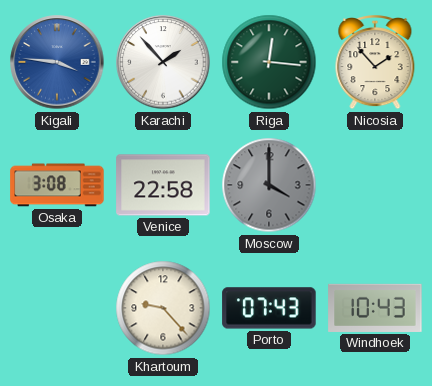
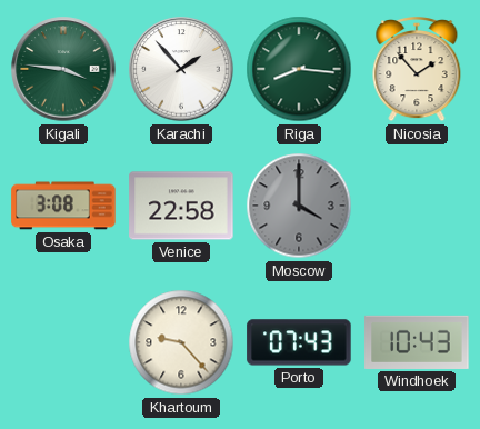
Kigali dial: blue -> green (63, 69)
Riga: 12:16 -> 8:16 (299, 69)
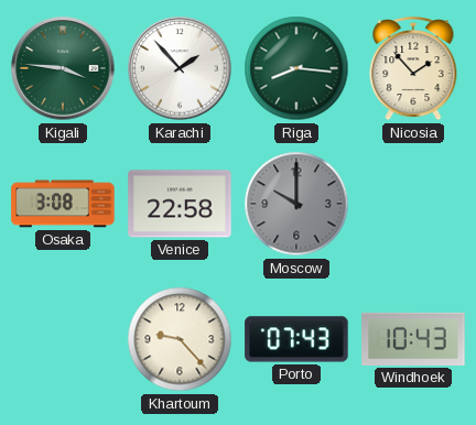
Moscow: 4:00 -> 10:00 (296, 204)
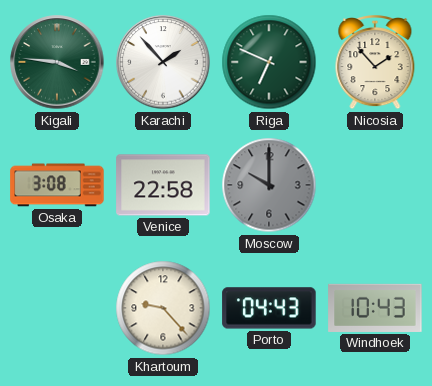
Riga: 8:16 -> 6:49 (269, 62)
Porto: 07:43 -> 04:43 (269, 308)
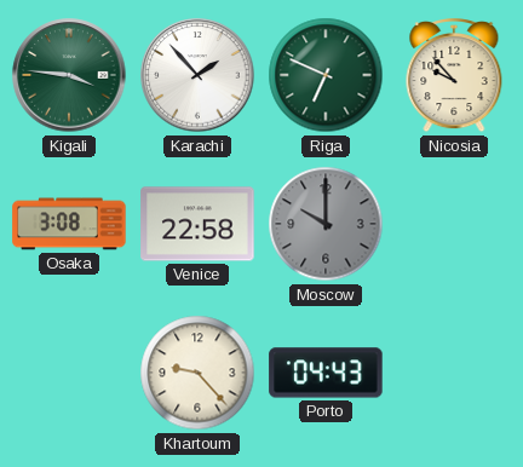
Nicosia: 1:53 -> 9:53 (454, 76)
Windhoek: 10:43 -> none (375, 308)
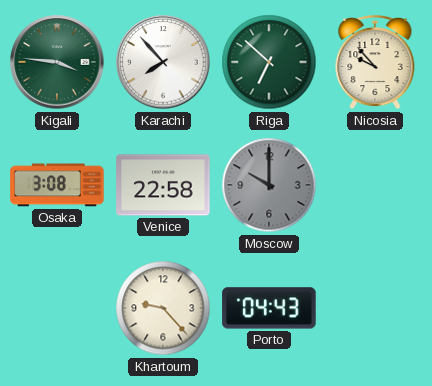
Karachi: 1:53 -> 7:53 (163, 62)
Riga: 6:49 -> 6:52 (269, 62)
